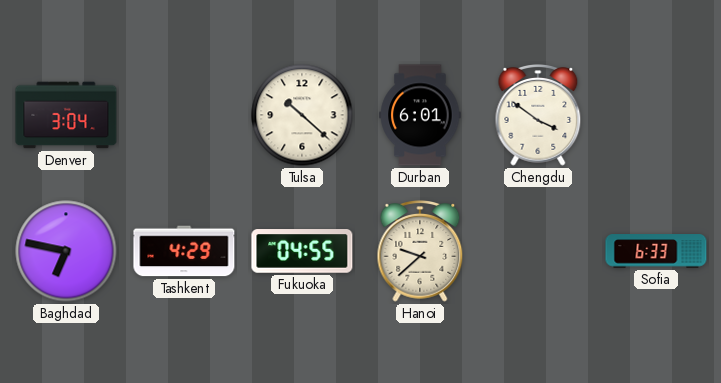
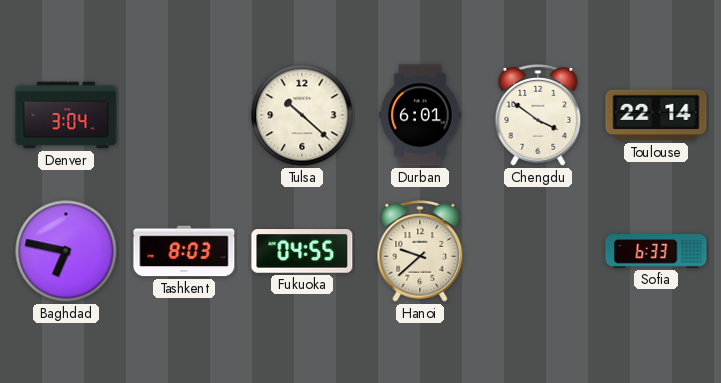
Toulouse: none -> 22:14 (656, 115)
Tashkent: 4:29 -> 8:03 (184, 251)
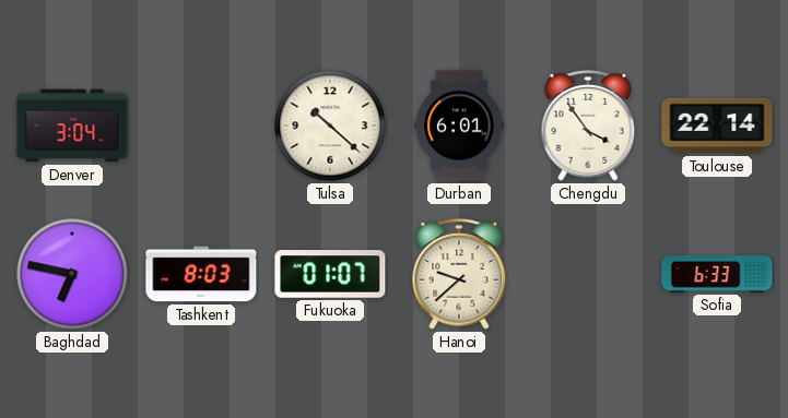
Chengdu: 3:51 -> 3:54 (588, 126)
Fukuoka: 04:55 -> 01:07 (330, 274)
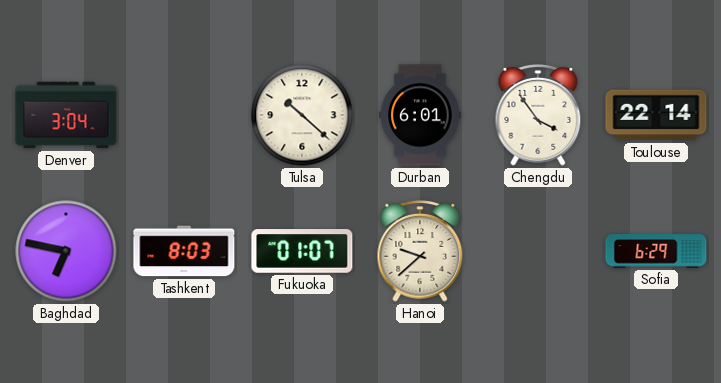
Sofia: 6:33 -> 6:29 (656, 251)
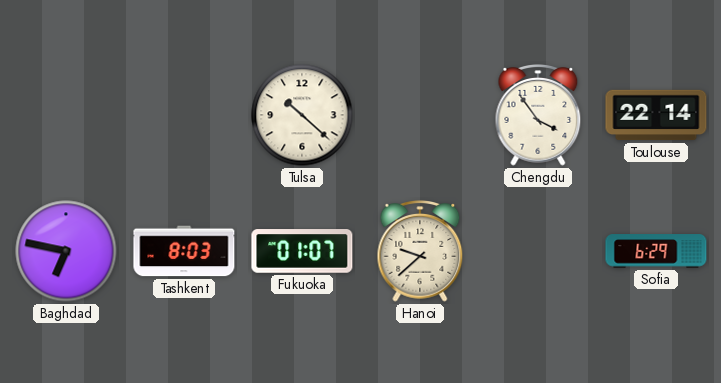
Denver: 3:04 -> none (66, 115)
Durban: 6:01 -> none (420, 115)
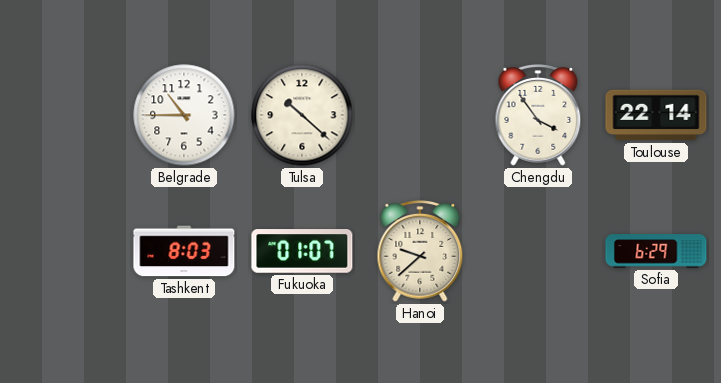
Belgrade: none -> 10:45 (184, 115)
Baghdad: 6:47 -> none (66, 251)
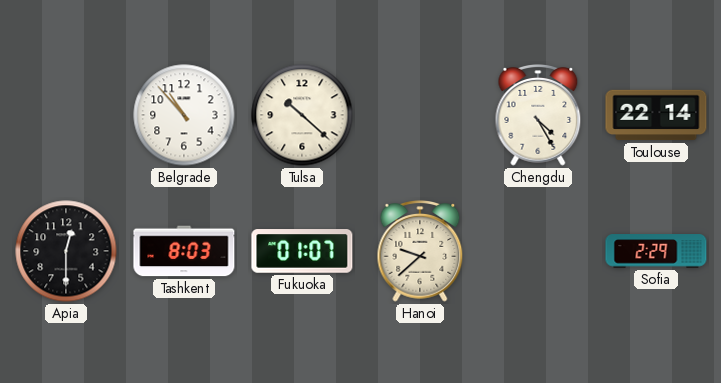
Belgrade: 10:45 -> 10:53 (184, 115)
Chengdu: 3:54 -> 4:25 (538, 115)
Apia: none -> 12:30 (66, 251)
Sofia: 6:29 -> 2:29 (656, 251)
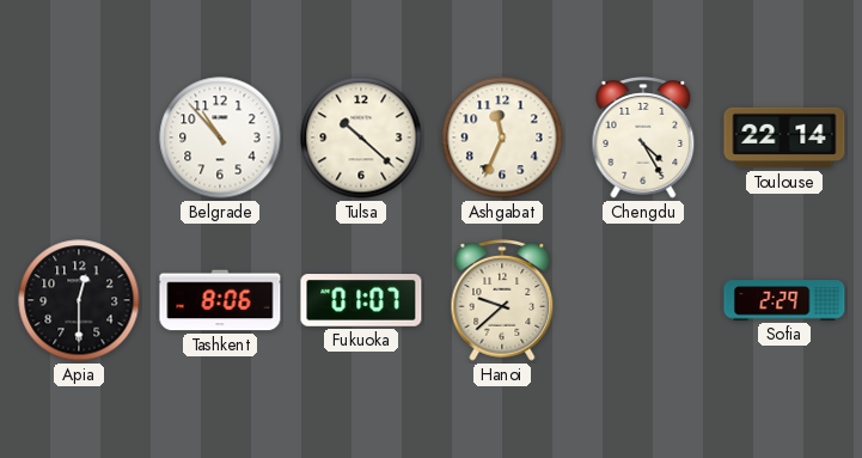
Ashgabat: none -> 11:34 (502, 138)
Tashkent: 8:03 -> 8:06 (220, 300)
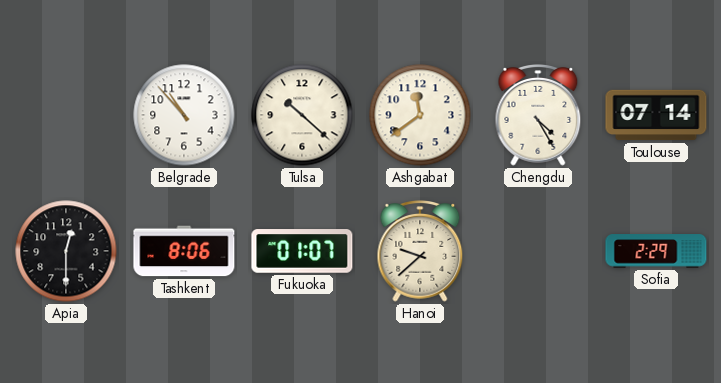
Ashgabat: 11:34 -> 11:39 (420, 115)
Toulouse: 22:14 -> 07:14 (656, 115)
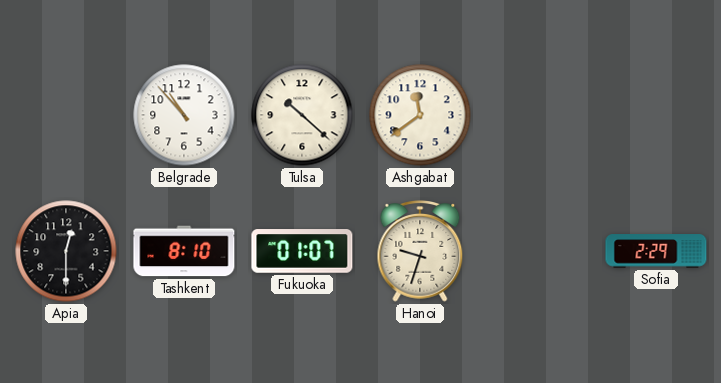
Chengdu: 4:25 -> none (538, 115)
Toulouse: 07:14 -> none (656, 115)
Tashkent: 8:06 -> 8:10 (184, 251)
Hanoi: 9:38 -> 9:33 (420, 251)
